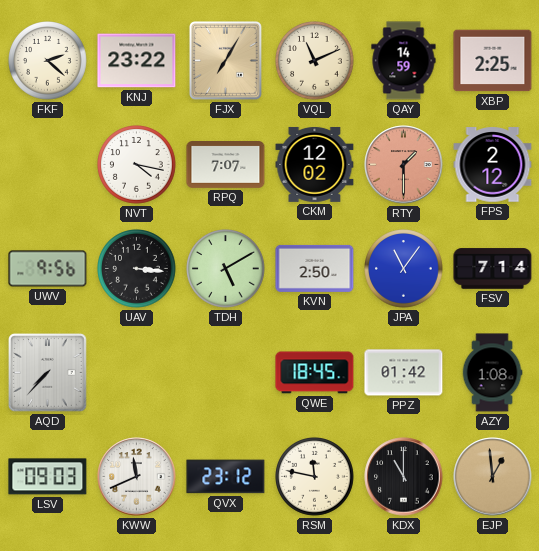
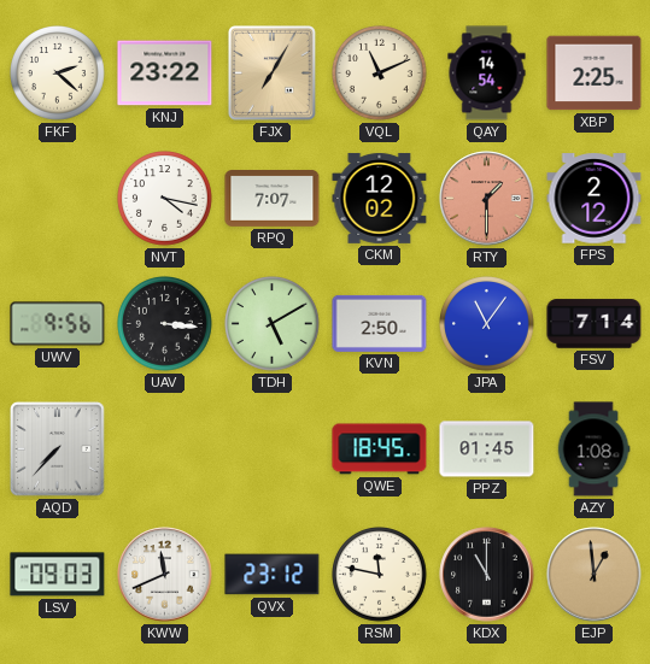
QAY: 14:59 -> 14:54 (487, 74)
PPZ: 01:42 -> 01:45 (487, 449)
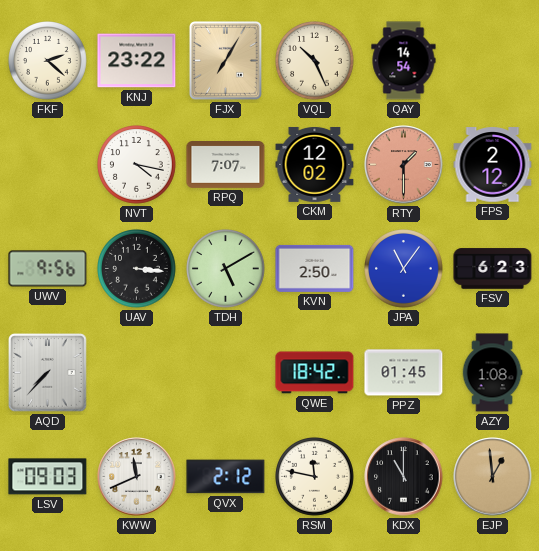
VQL: 11:11 -> 10:26 (315, 61)
XBP: 2:25 -> none (595, 74)
FSV: 7:14 -> 6:23 (493, 269)
QWE: 18:45 -> 18:42 (315, 373)
QVX: 23:12 -> 2:12 (226, 477)
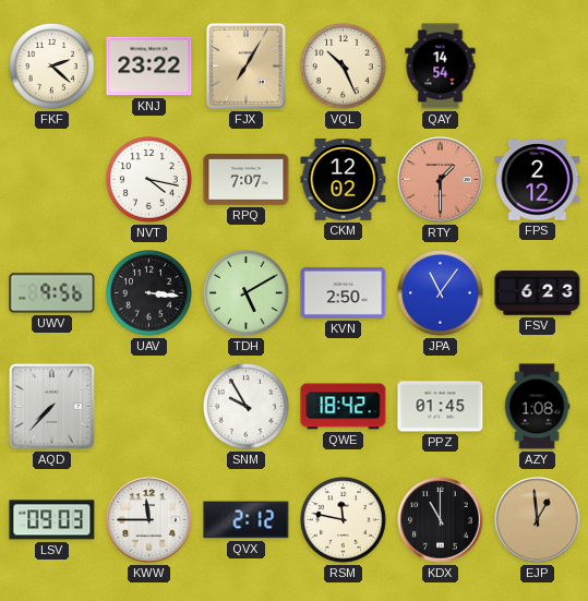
SNM: none -> 9:55 (247, 407)
KWW: 11:41 -> 11:45 (149, 520)
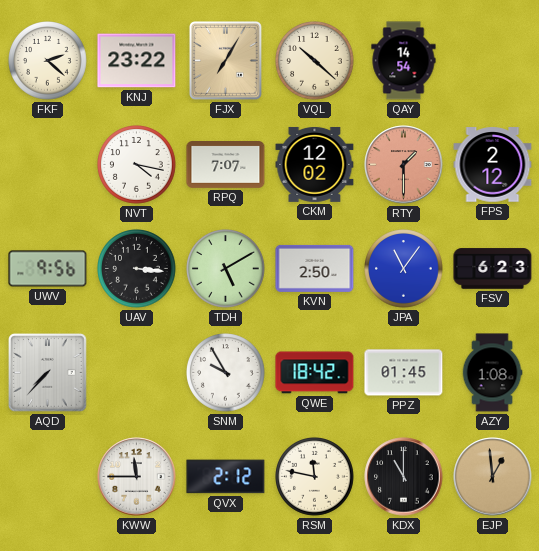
VQL: 10:26 -> 10:22 (315, 61)
LSV: 09:03 -> none (52, 520)
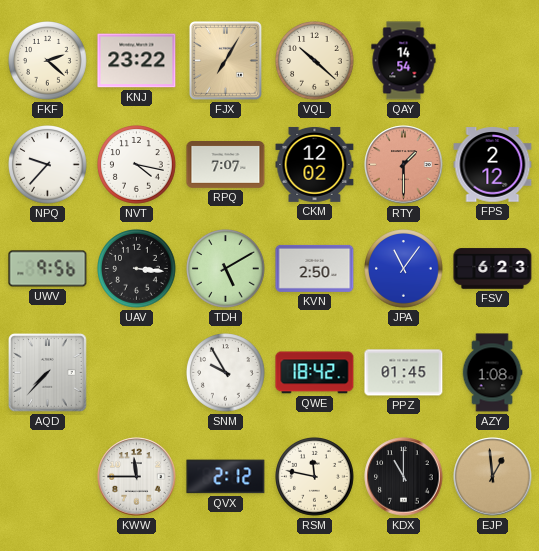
NPQ: none -> 9:37 (48, 165)
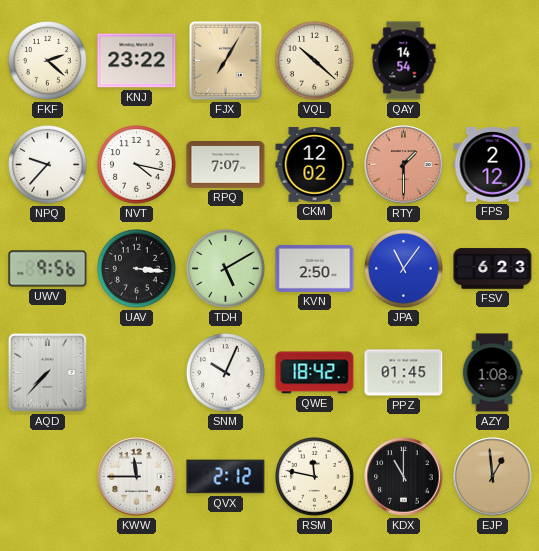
SNM: 9:55 -> 10:04 (226, 373)
